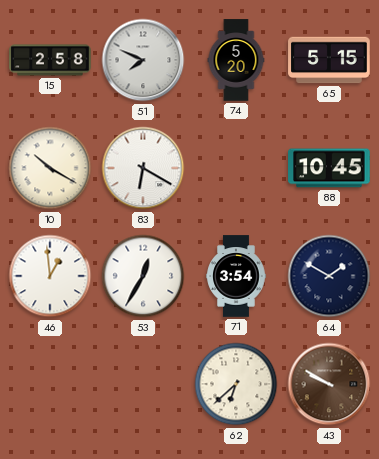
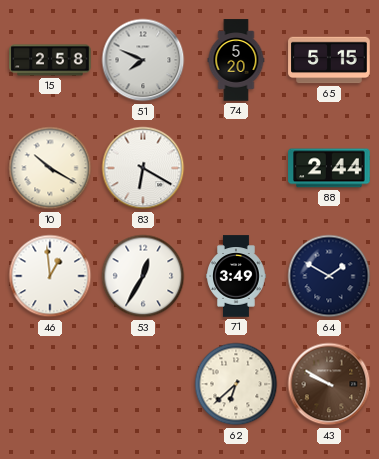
88: 10:45 -> 2:44 (329, 168)
71: 3:54 -> 3:49 (236, 276)
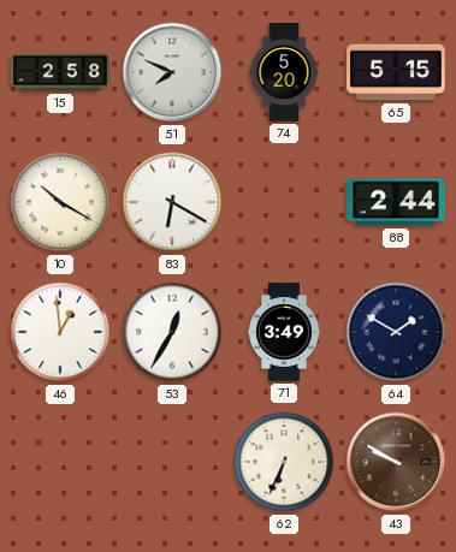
62: 6:38 -> 6:34 (284, 462)
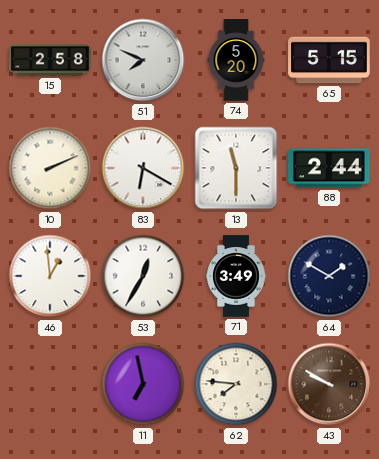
10: 10:20 -> 2:11 (50, 168)
13: none -> 11:30 (236, 168)
11: none -> 6:58 (143, 384)
62: 6:34 -> 7:46 (236, 384)
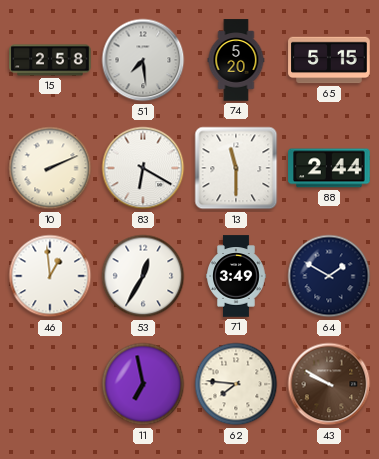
51: 7:49 -> 7:29 (143, 60)
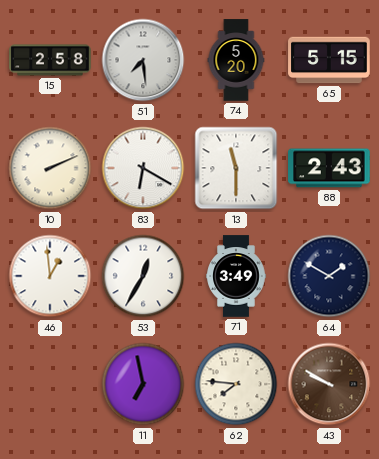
88: 2:44 -> 2:43 (329, 168)
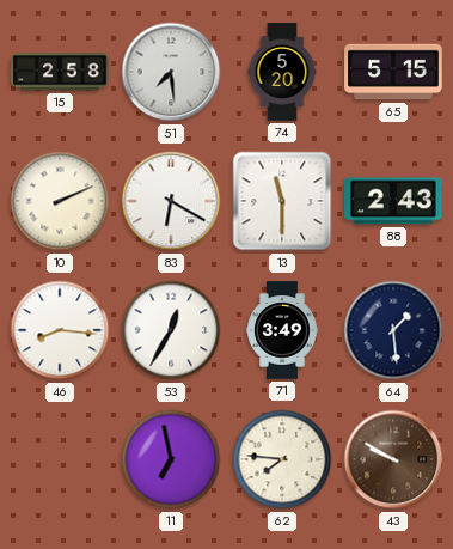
46: 12:59 -> 8:16 (60, 330)
64: 1:50 -> 1:29 (393, 330)
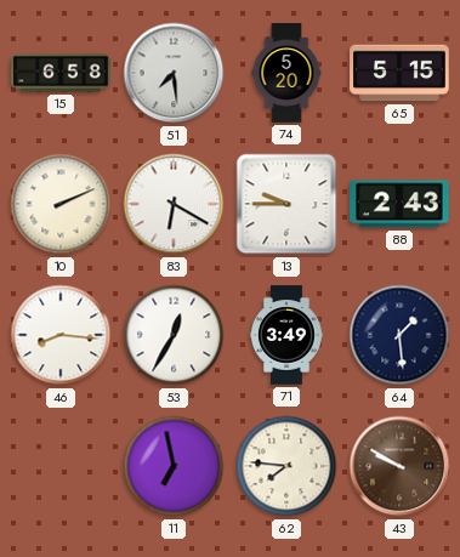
15: 2:58 -> 6:58 (61, 73)
13: 11:30 -> 9:45 (286, 204)
